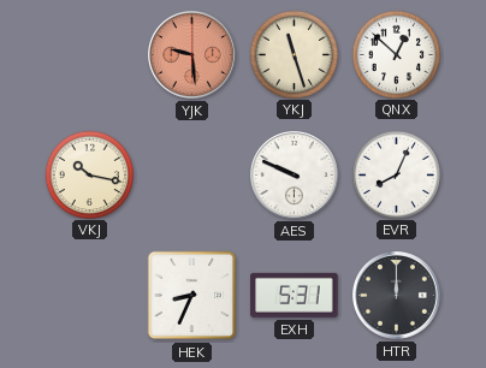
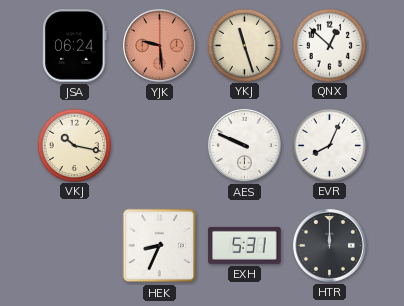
JSA: none -> 06:24 (75, 46)
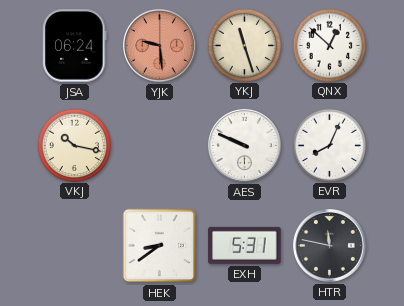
HEK: 8:34 -> 8:39 (160, 246)
HTR: 12:00 -> 11:47 (330, 246)
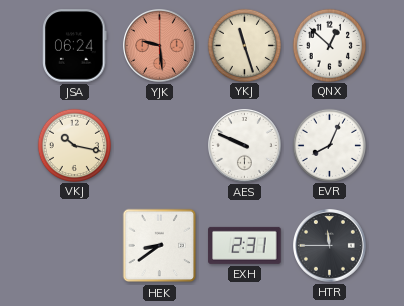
EXH: 5:31 -> 2:31 (245, 245)
HTR: 11:47 -> 11:45 (330, 246)
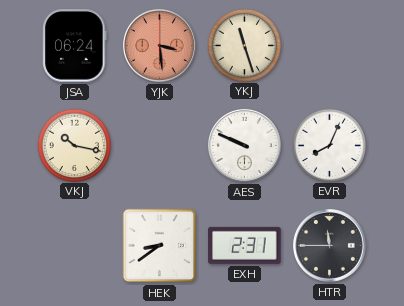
YJK: 9:29 -> 3:29 (160, 46)
QNX: 12:52 -> none (329, 45)
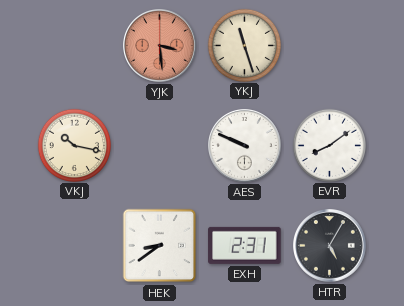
JSA: 06:24 -> none (75, 46)
EVR: 8:04 -> 8:09 (329, 145)
HTR: 11:45 -> 5:05 (330, 246)
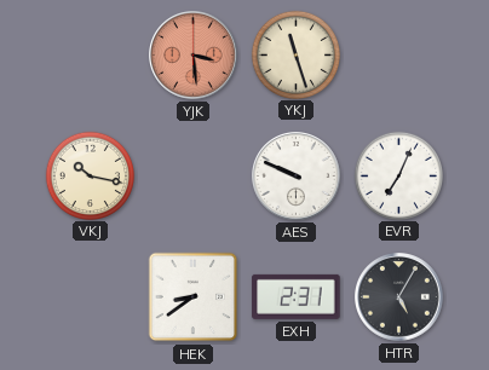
EVR: 8:09 -> 7:04 (398, 175)
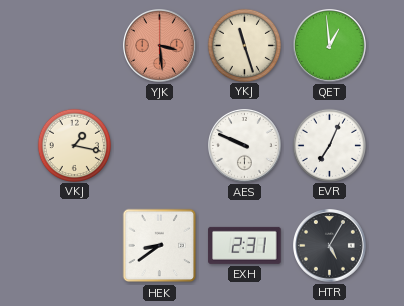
QET: none -> 12:59 (330, 46)
VKJ: 10:17 -> 1:17 (74, 145)
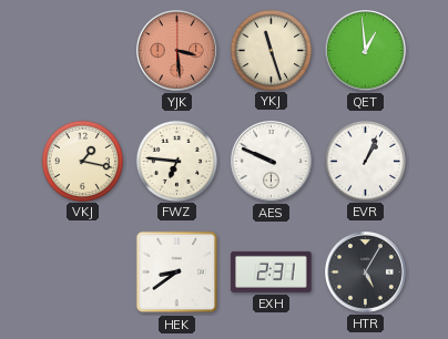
FWZ: none -> 6:46 (176, 161)
EVR: 7:04 -> 1:04 (365, 161)
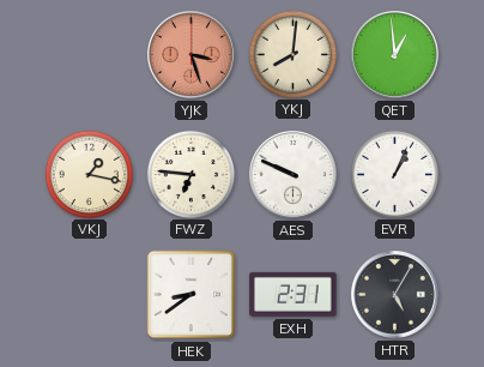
YJK: 3:29 -> 3:27 (192, 55)
YKJ: 11:27 -> 8:01 (292, 54)
